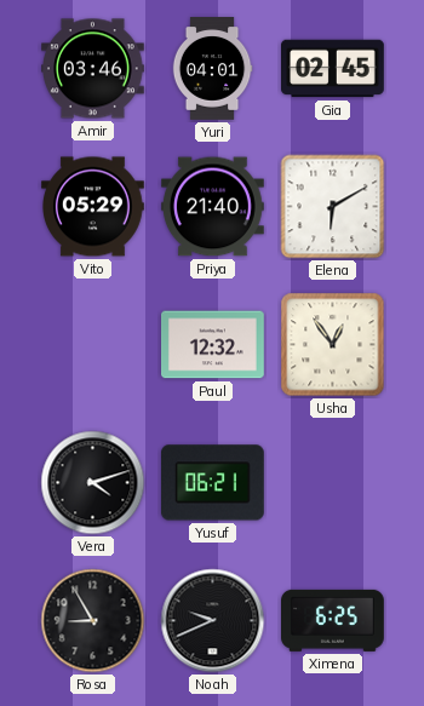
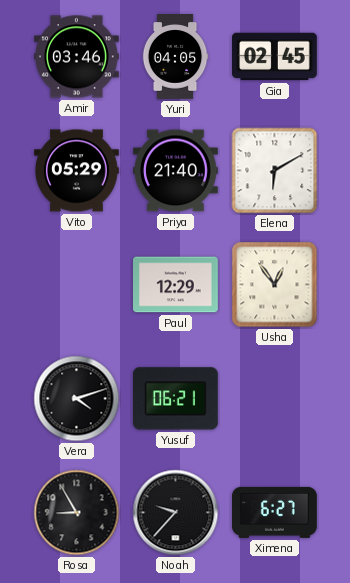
Yuri: 04:01 -> 04:05 (175, 57)
Paul: 12:32 -> 12:29 (176, 285)
Noah: 9:41 -> 9:37 (176, 513)
Ximena: 6:25 -> 6:27 (275, 512)
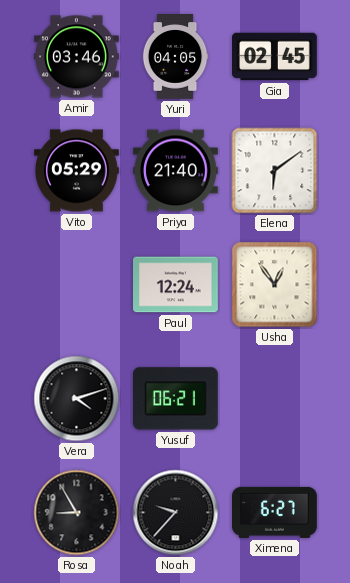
Elena: 6:10 -> 6:09 (275, 171)
Paul: 12:29 -> 12:24 (176, 285)
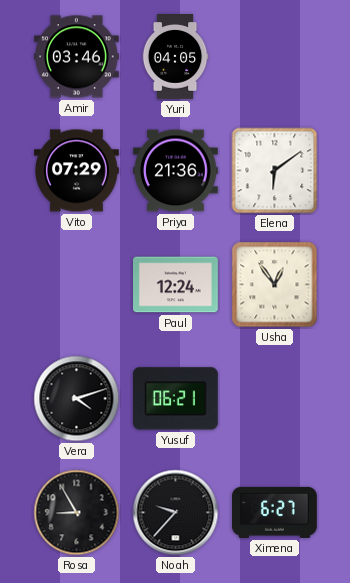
Gia: 02:45 -> none (275, 57)
Vito: 05:29 -> 07:29 (77, 171)
Priya: 21:40 -> 21:36 (176, 171)
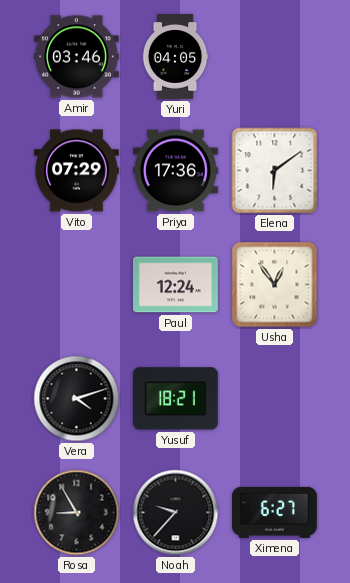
Priya: 21:36 -> 17:36 (176, 171)
Yusuf: 06:21 -> 18:21 (175, 399)
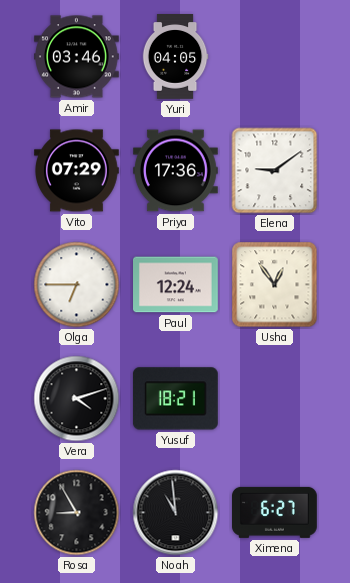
Elena: 6:09 -> 9:09 (275, 171)
Olga: none -> 6:45 (77, 285)
Noah: 9:37 -> 10:59 (176, 513)
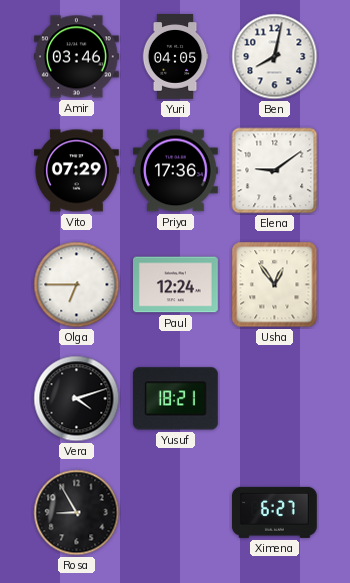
Ben: none -> 8:02 (275, 57)
Noah: 10:59 -> none (176, 513)
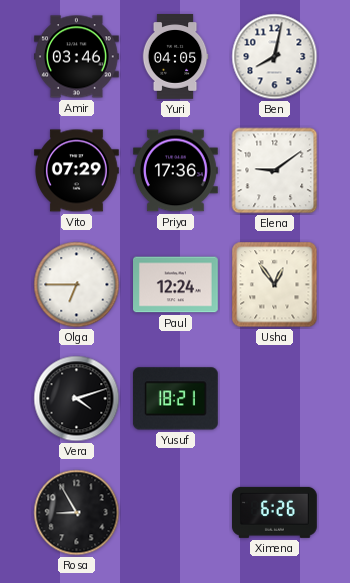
Ximena: 6:27 -> 6:26 (275, 512)
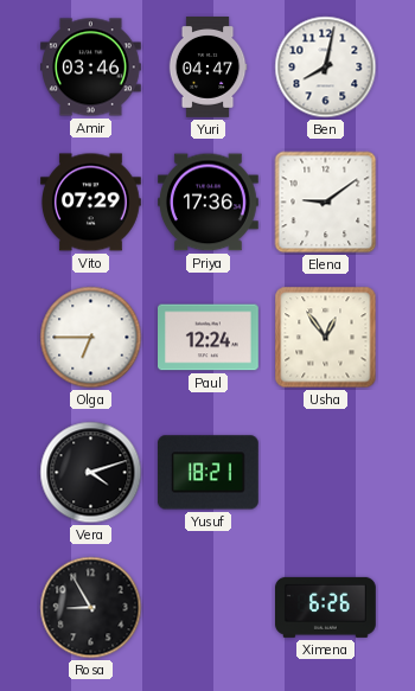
Yuri: 04:05 -> 04:47 (207, 68)
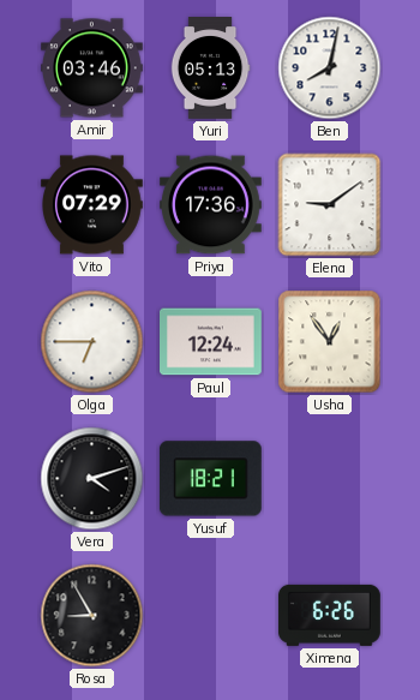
Yuri: 04:47 -> 05:13 (210, 68)
